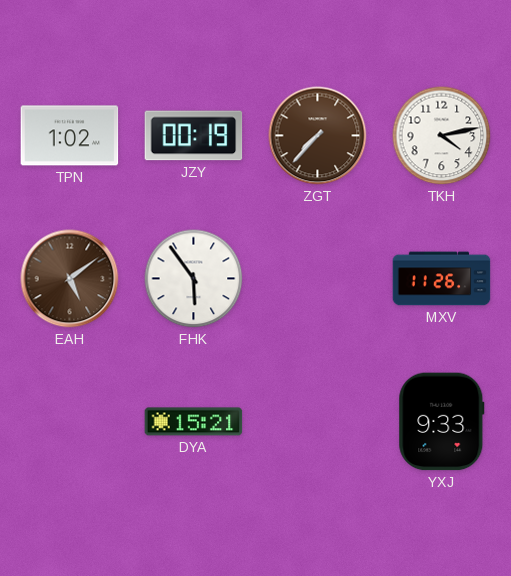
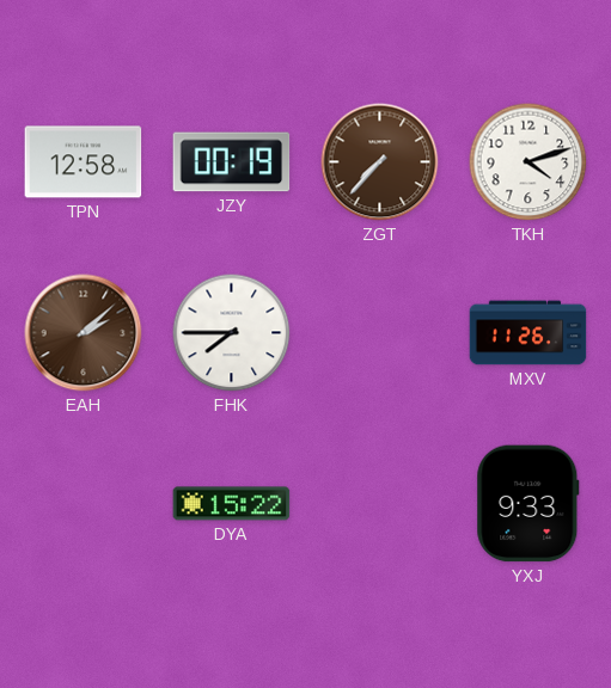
TPN: 1:02 -> 12:58 (84, 162)
TKH: 4:13 -> 4:12 (528, 162)
EAH: 5:09 -> 2:08 (84, 333)
FHK: 5:54 -> 7:45 (232, 333)
DYA: 15:21 -> 15:22 (232, 504)
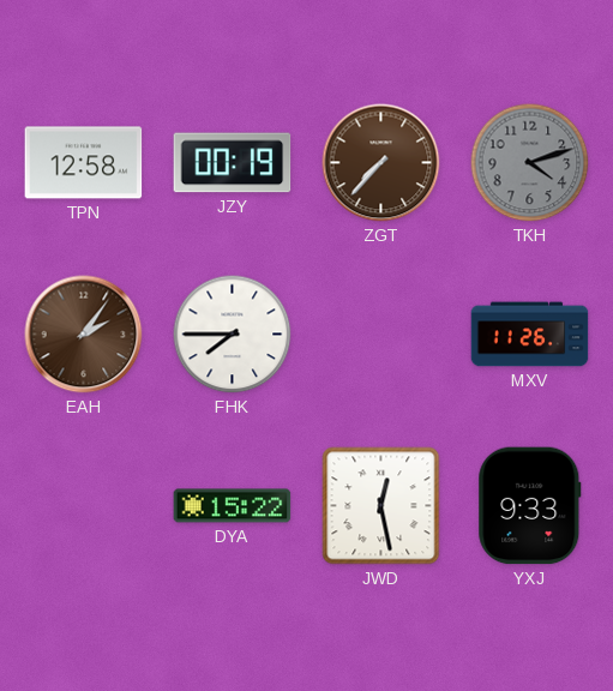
TKH dial: white -> grey (530, 163)
EAH: 2:08 -> 2:06 (84, 335)
JWD: none -> 12:28 (381, 506)
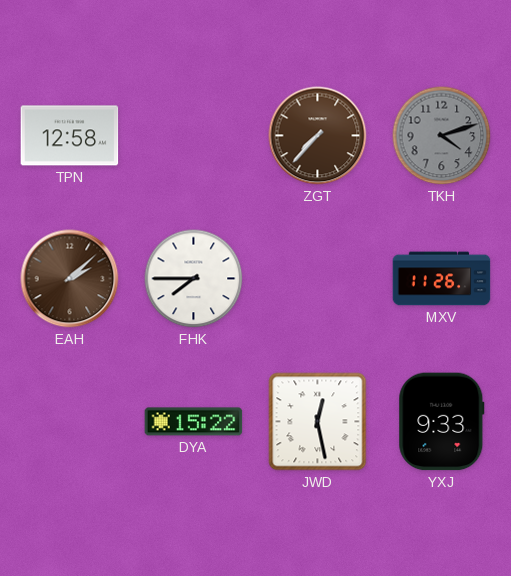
JZY: 00:19 -> none (233, 163)
EAH: 2:06 -> 2:08 (70, 279)
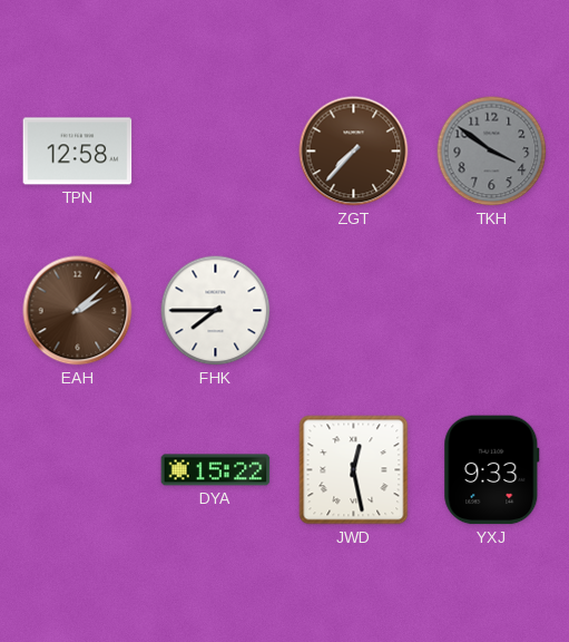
TKH: 4:12 -> 3:51 (492, 152)
MXV: 11:26 -> none (442, 279)
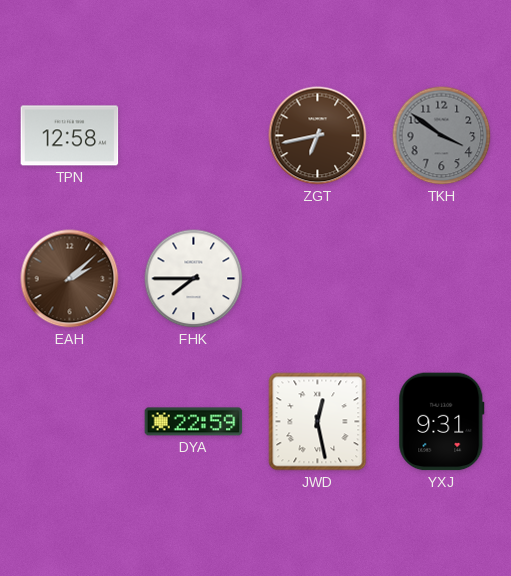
ZGT: 7:37 -> 6:43 (318, 136)
DYA: 15:22 -> 22:59 (194, 422)
YXJ: 9:33 -> 9:31 (442, 422)
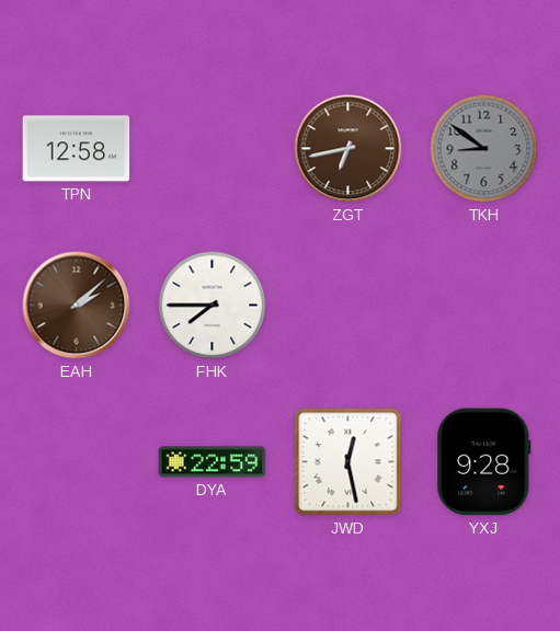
TKH: 3:51 -> 8:51 (484, 149)
YXJ: 9:31 -> 9:28 (484, 462)
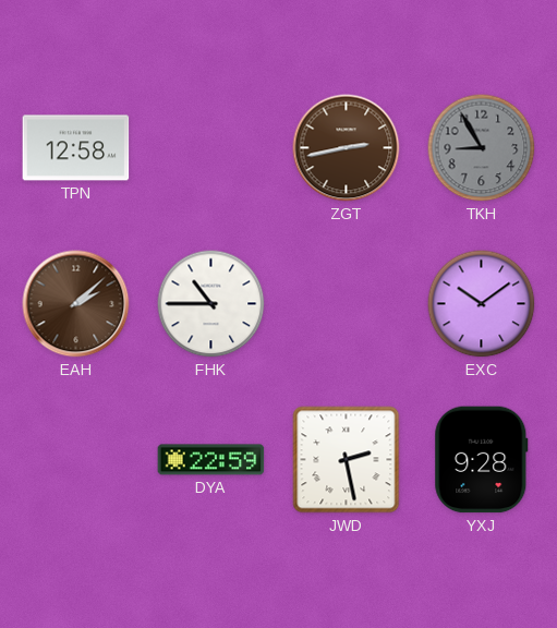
ZGT: 6:43 -> 2:43 (347, 148)
TKH: 8:51 -> 8:55 (482, 148)
FHK: 7:45 -> 10:45 (211, 304)
EXC: none -> 10:09 (482, 304)
JWD: 12:28 -> 2:28 (347, 460)
